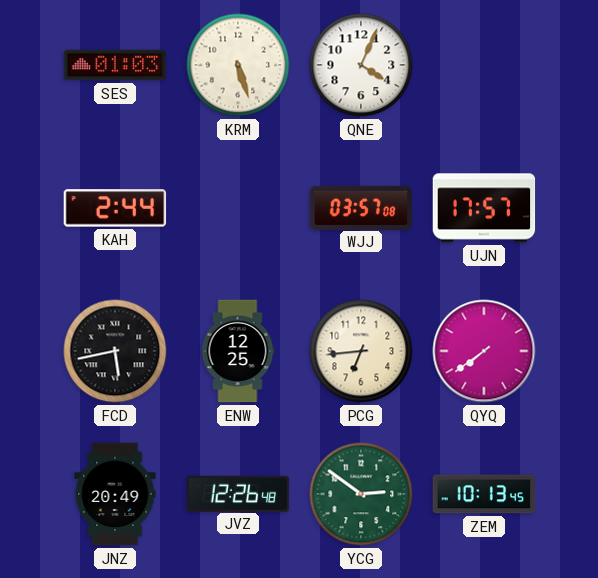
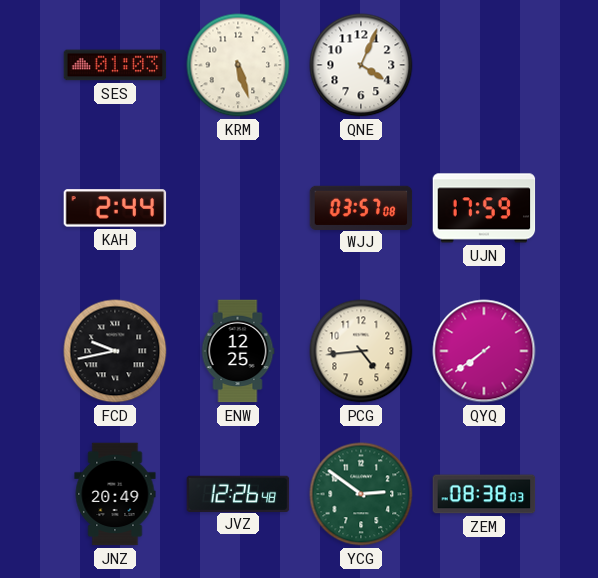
UJN: 17:57 -> 17:59 (484, 208)
FCD: 5:43 -> 9:43 (115, 351)
PCG: 6:44 -> 4:44 (361, 351)
ZEM: 10:13 -> 08:38 (484, 494)
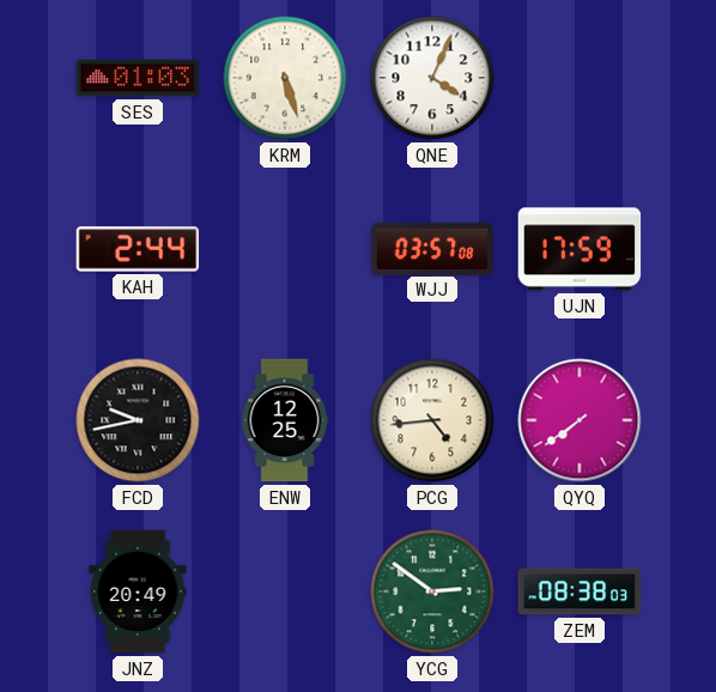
JVZ: 12:26 -> none (238, 493)
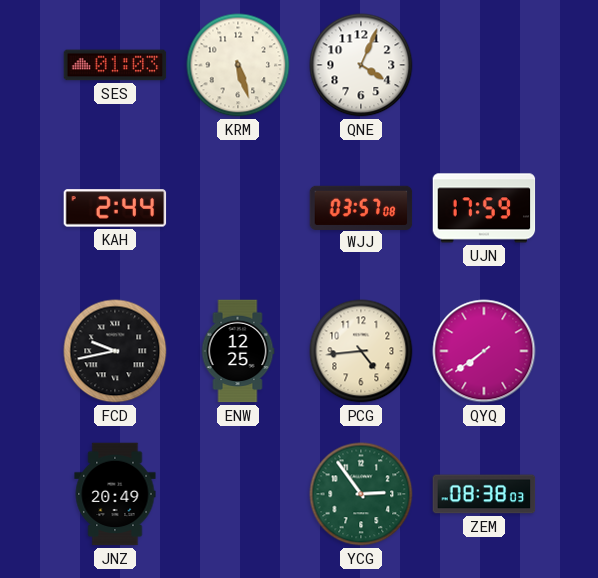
YCG: 2:51 -> 2:54 (361, 494)
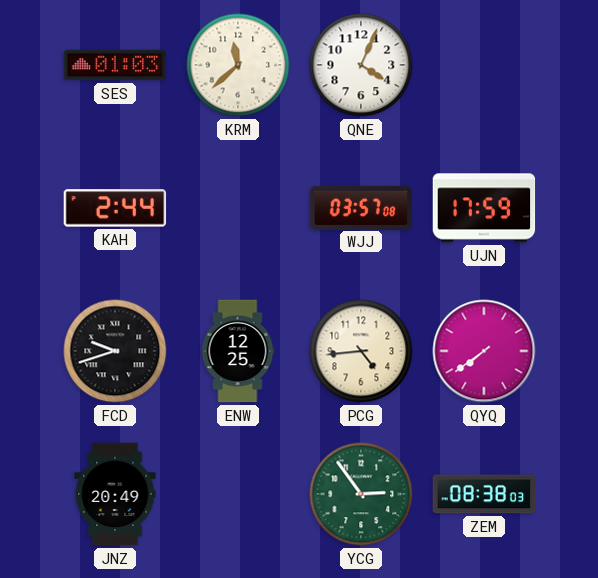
KRM: 5:27 -> 11:38 (238, 65)
FCD: 9:43 -> 9:42 (115, 351)
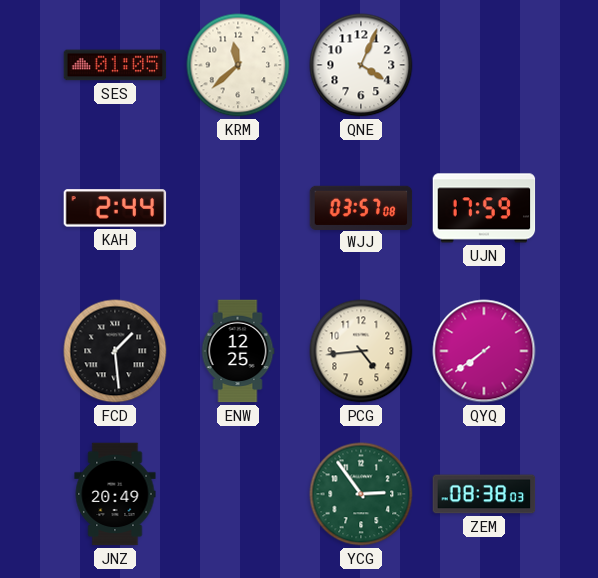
SES: 01:03 -> 01:05 (115, 65)
FCD: 9:42 -> 1:29 (115, 351)
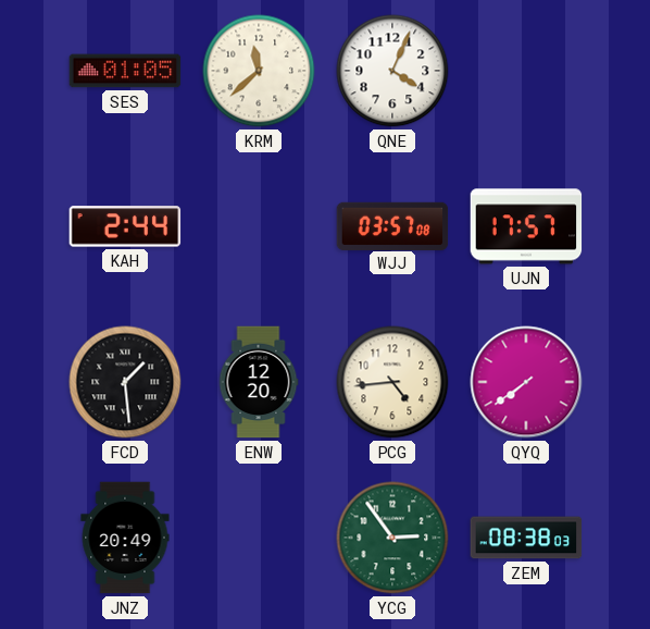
UJN: 17:59 -> 17:57 (526, 226)
ENW: 12:25 -> 12:20 (259, 382)
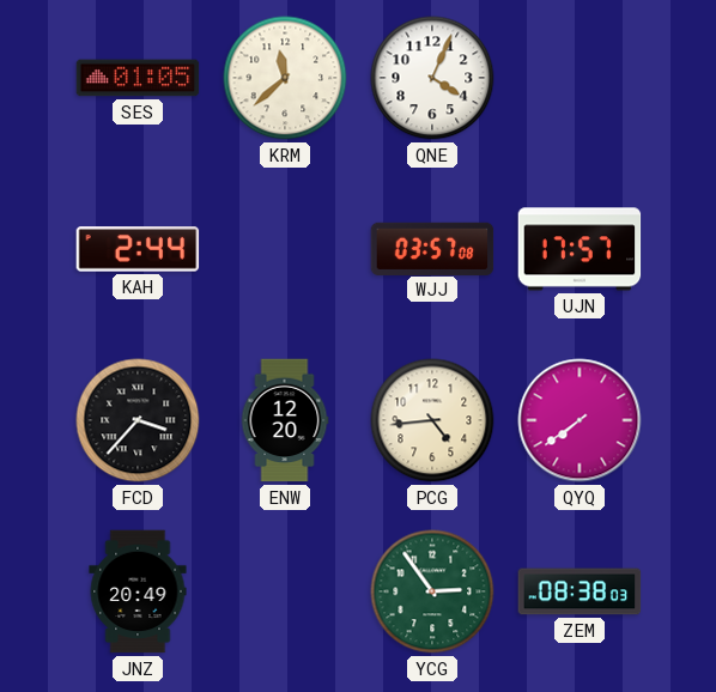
FCD: 1:29 -> 3:37 (138, 420)
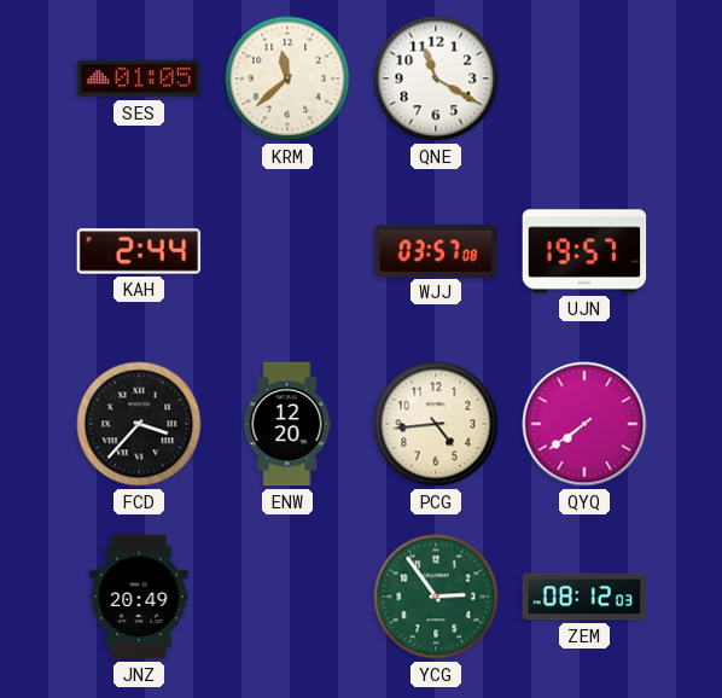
QNE: 4:04 -> 11:20 (436, 78)
UJN: 17:57 -> 19:57 (584, 251)
ZEM: 08:38 -> 08:12 (584, 597)
